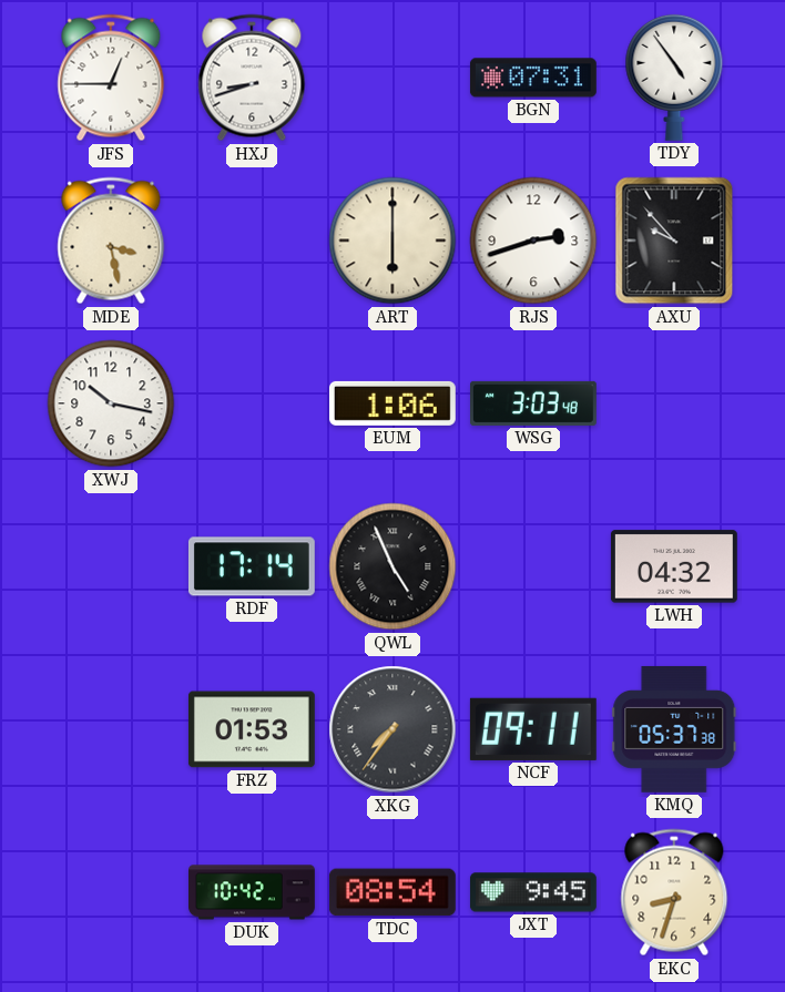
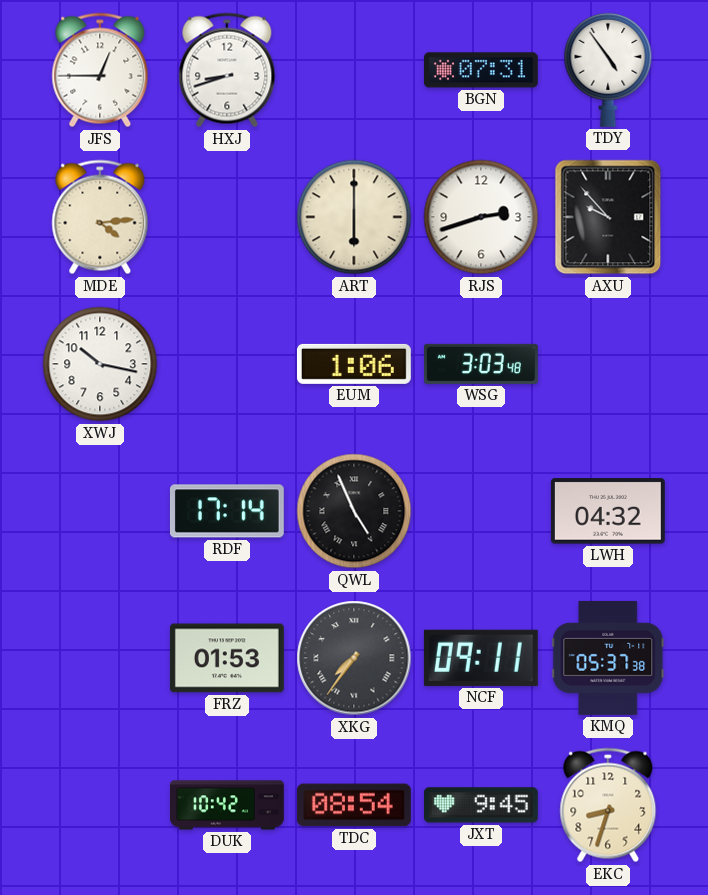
MDE: 3:28 -> 4:14 (100, 217)
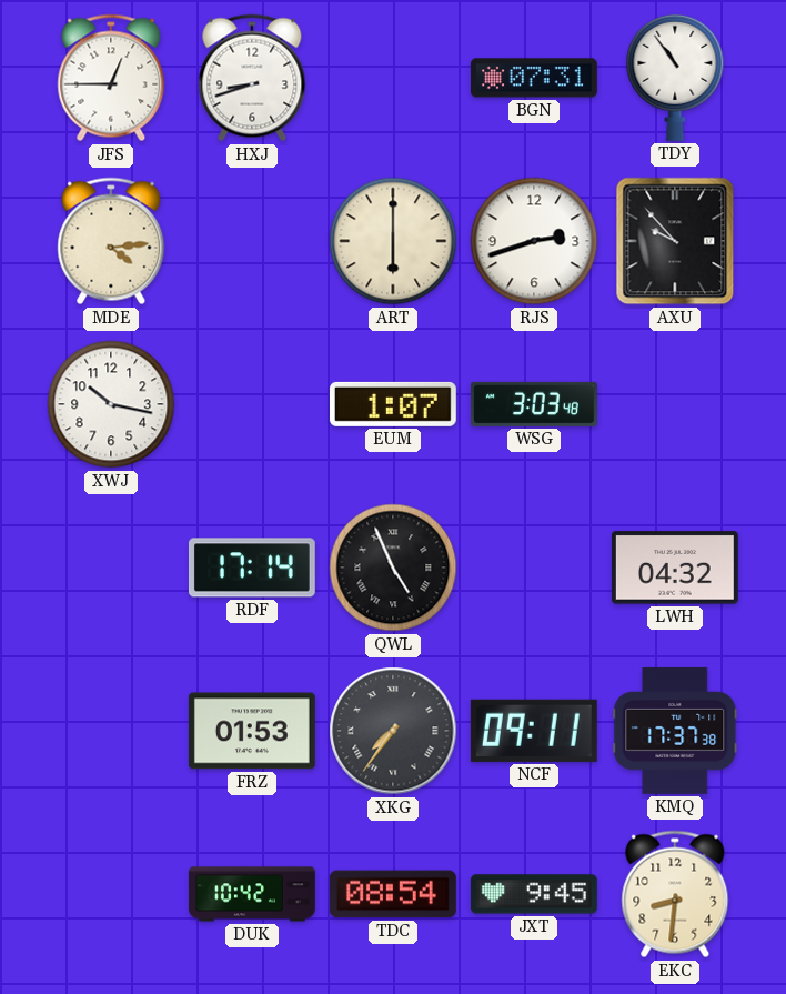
TDY: 4:54 -> 10:54 (675, 78)
EUM: 1:06 -> 1:07 (393, 404)
KMQ: 05:37 -> 17:37 (675, 731)
EKC: 8:33 -> 8:31 (675, 894)
